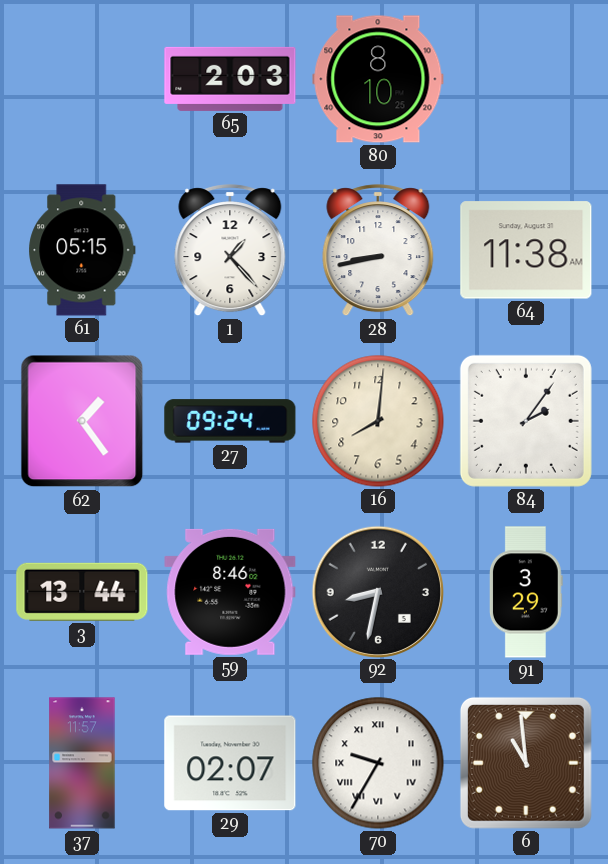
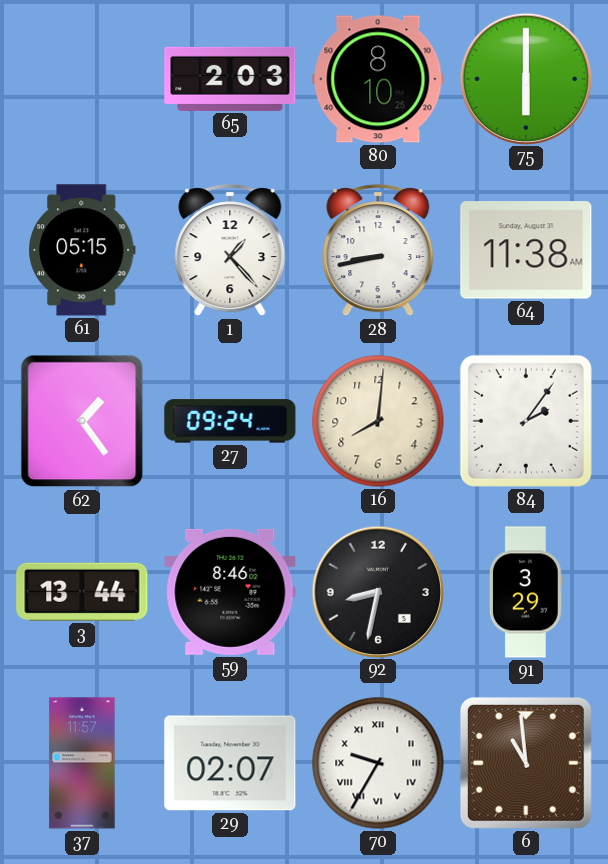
75: none -> 6:00 (525, 78)
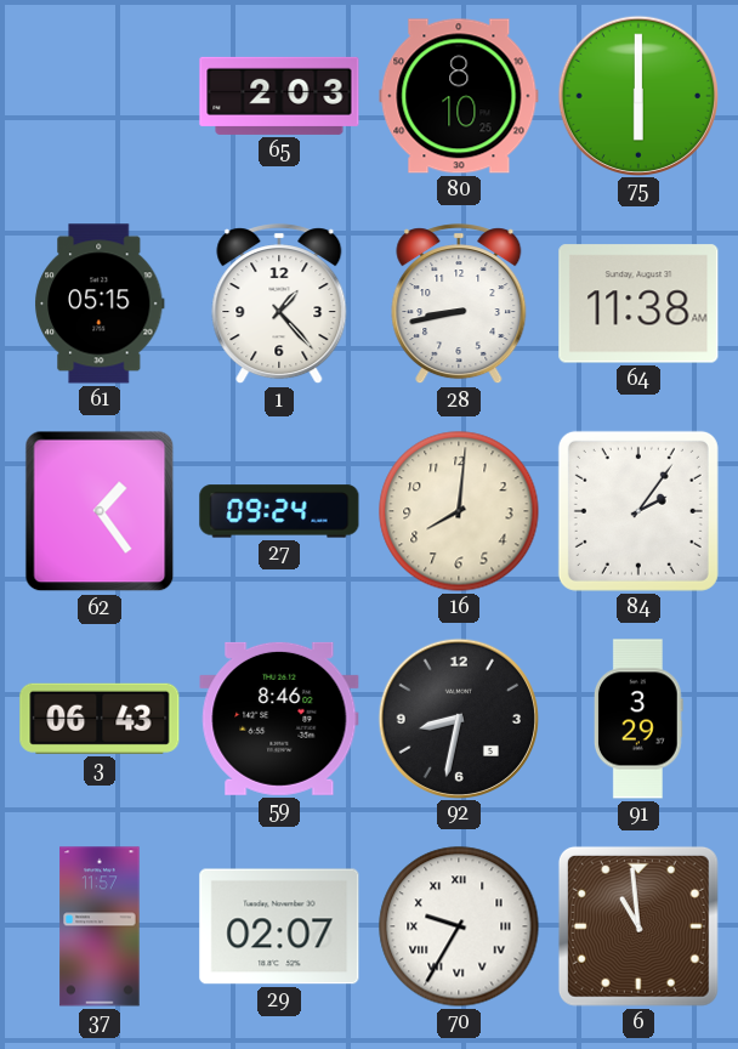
3: 13:44 -> 06:43 (100, 719)
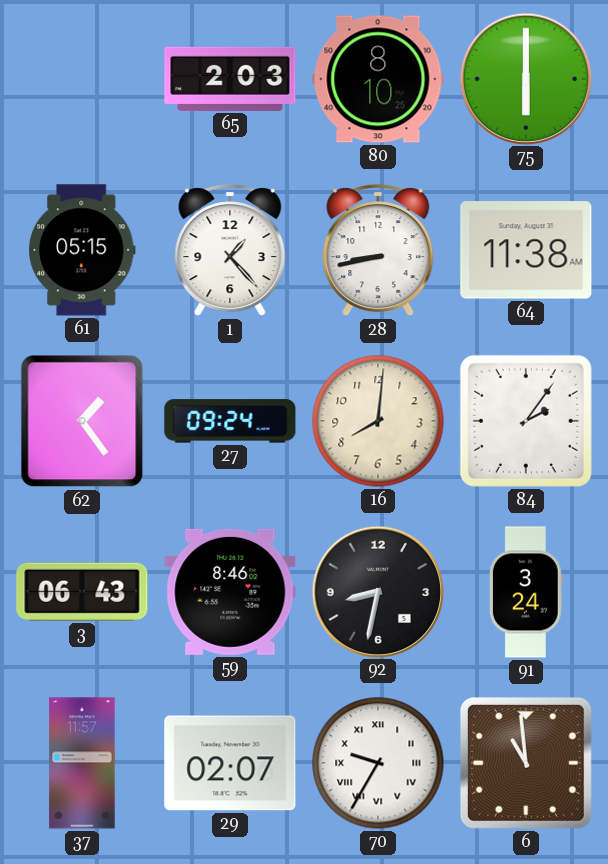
91: 3:29 -> 3:24 (526, 592)
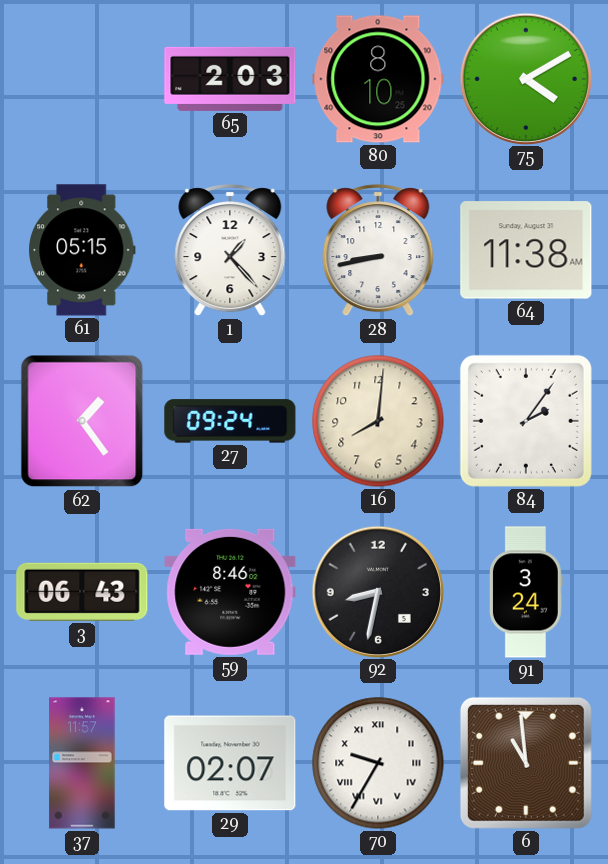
75: 6:00 -> 4:10 (525, 78)
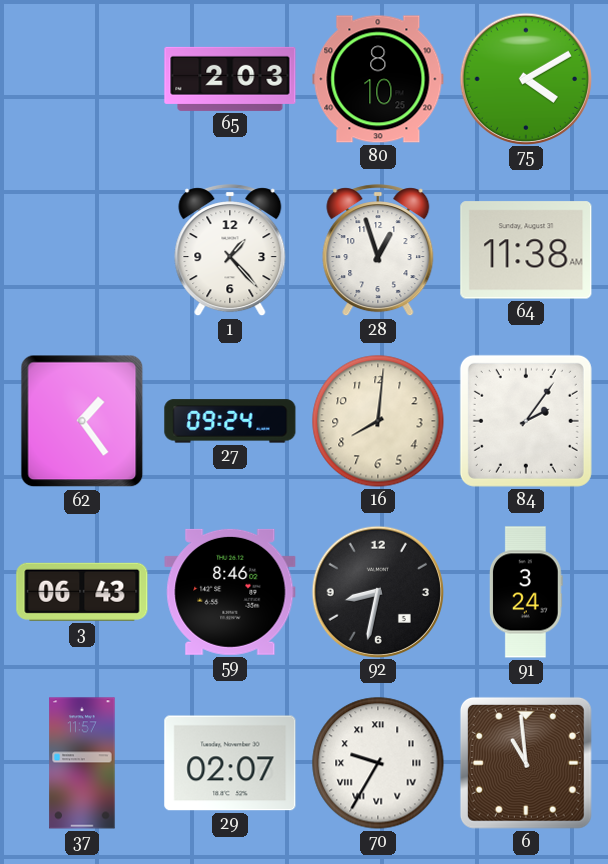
61: 05:15 -> none (82, 250)
28: 8:43 -> 12:57 (378, 251)
